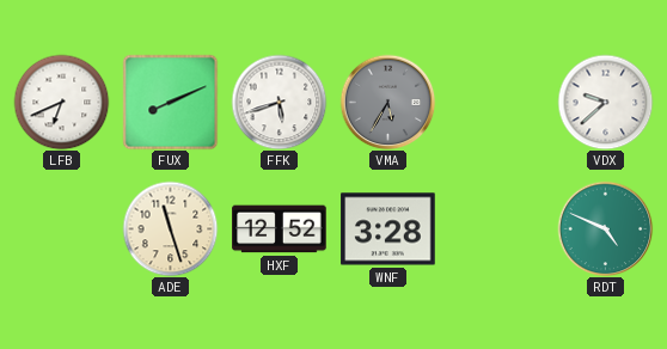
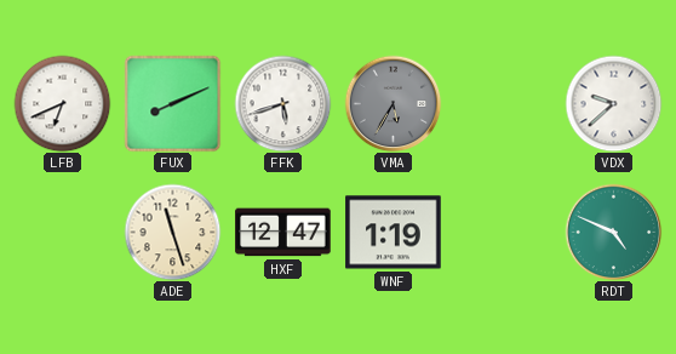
HXF: 12:52 -> 12:47 (283, 233)
WNF: 3:28 -> 1:19 (394, 233)
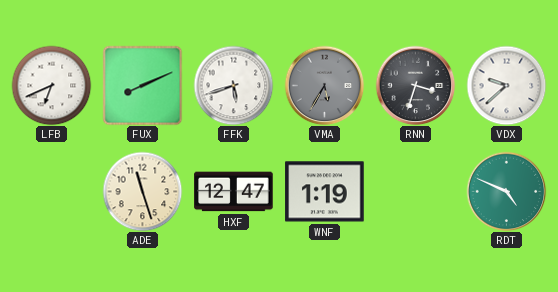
RNN: none -> 3:33 (415, 85)
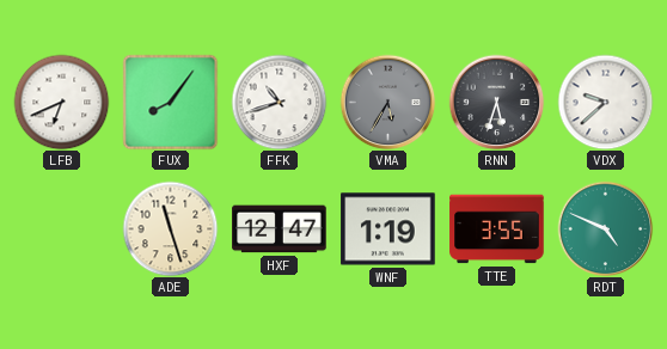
FUX: 8:11 -> 8:06 (170, 102)
FFK: 5:42 -> 10:42 (279, 102)
RNN: 3:33 -> 5:33 (496, 102)
TTE: none -> 3:55 (497, 229)
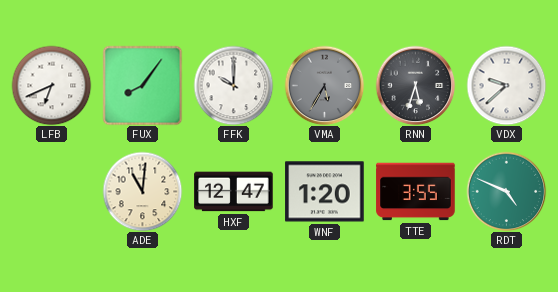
FFK: 10:42 -> 10:00 (233, 85)
ADE: 11:27 -> 11:01 (142, 191)
WNF: 1:19 -> 1:20 (325, 192)
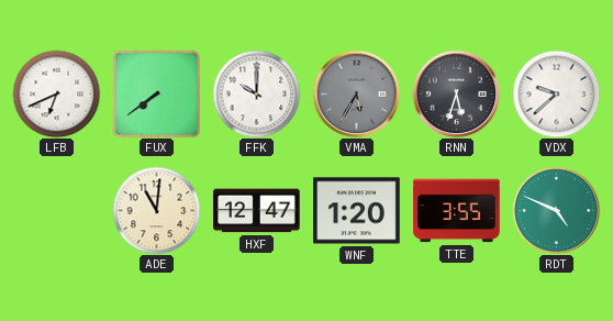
FUX: 8:06 -> 7:39 (156, 93)
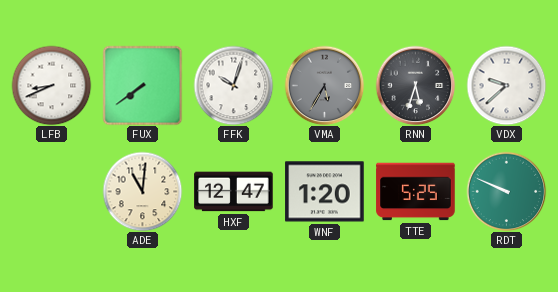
LFB: 6:41 -> 8:41 (51, 85)
FFK: 10:00 -> 10:03 (233, 85)
TTE: 3:55 -> 5:25 (416, 192)
RDT: 4:49 -> 9:49 (506, 191)
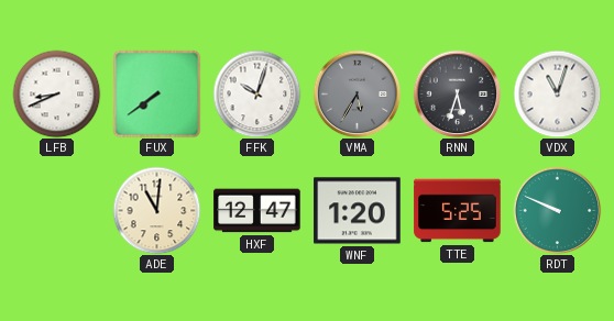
VDX: 9:38 -> 11:03 (557, 93)
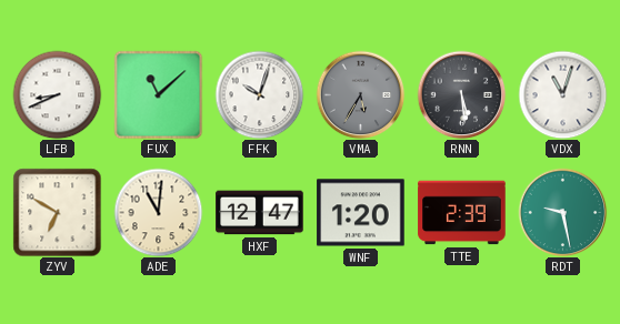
FUX: 7:39 -> 11:08 (158, 94)
RNN: 5:33 -> 5:29 (461, 94)
ZYV: none -> 6:50 (57, 212)
TTE: 5:25 -> 2:39 (462, 213)
RDT: 9:49 -> 9:28 (562, 212)
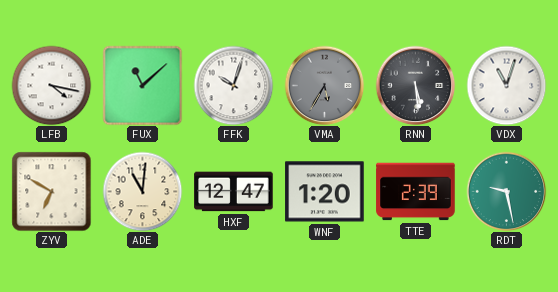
LFB: 8:41 -> 4:17 (51, 85)
